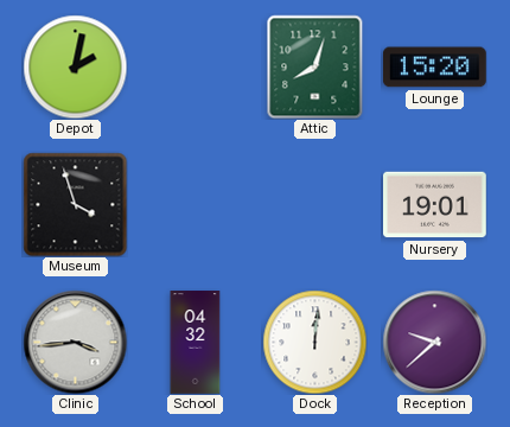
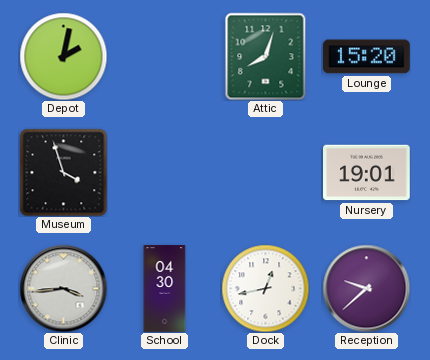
School: 04:32 -> 04:30 (165, 289)
Dock: 12:01 -> 12:43 (265, 288)
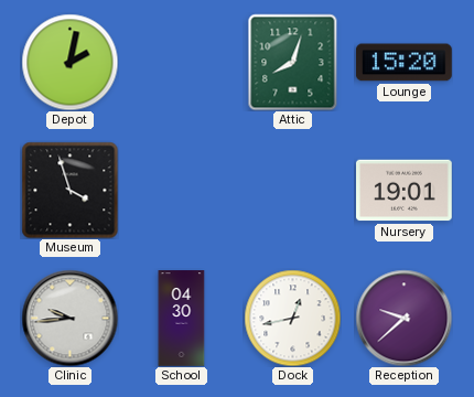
Clinic: 3:44 -> 9:44 (69, 318)
